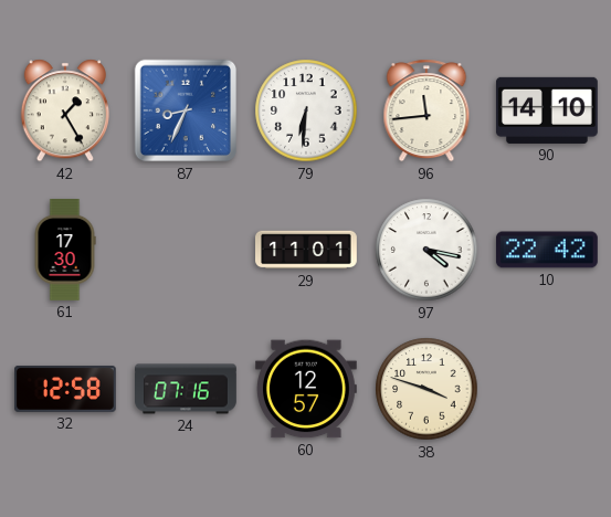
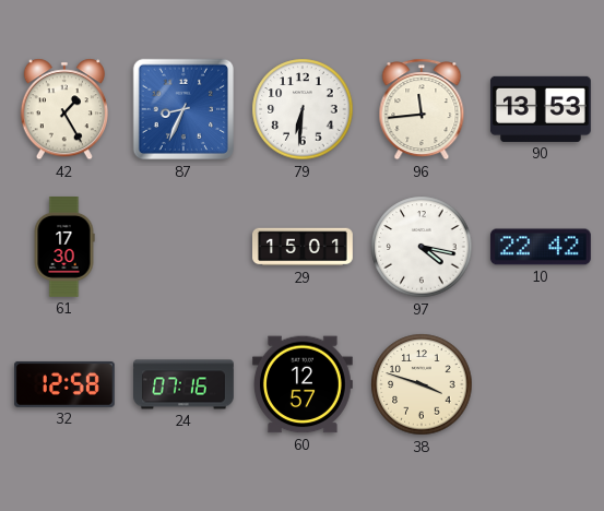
90: 14:10 -> 13:53 (541, 109)
29: 11:01 -> 15:01 (304, 247)
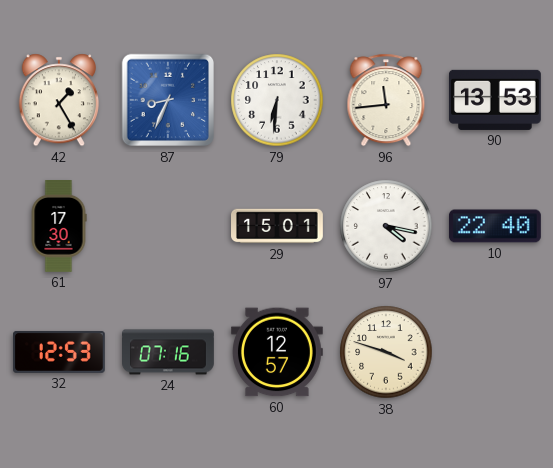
10: 22:42 -> 22:40 (495, 226)
32: 12:58 -> 12:53 (60, 352)
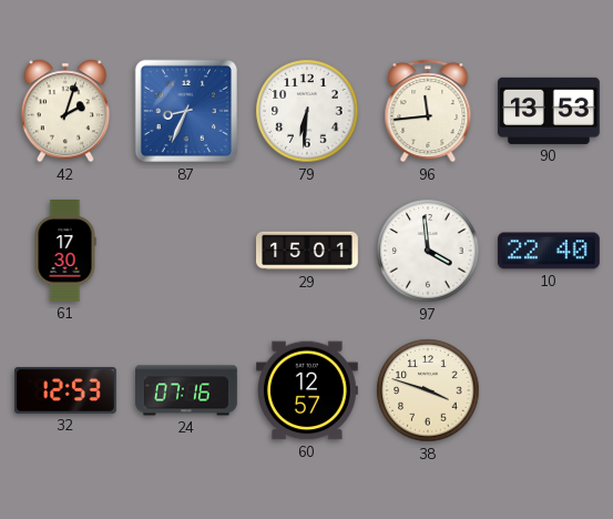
42: 1:25 -> 2:03 (65, 111)
97: 4:17 -> 3:59 (428, 251)
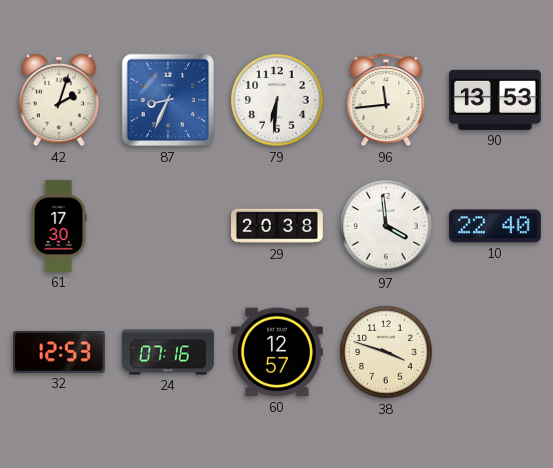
29: 15:01 -> 20:38 (278, 226)
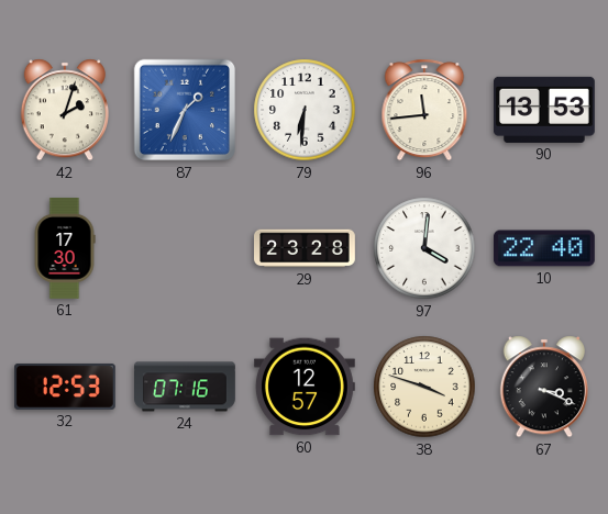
87: 8:34 -> 1:34 (185, 110)
29: 20:38 -> 23:28 (306, 248)
97: 3:59 -> 4:01 (424, 248)
67: none -> 3:19 (544, 387)
